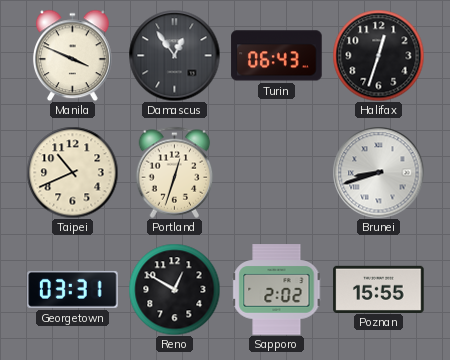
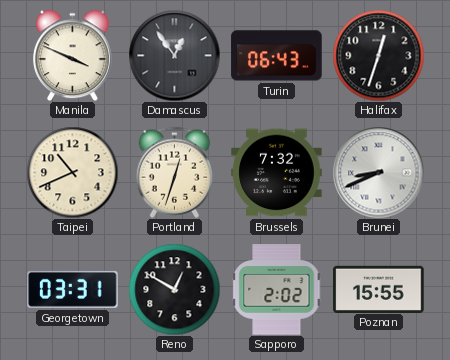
Brussels: none -> 7:32 (277, 173)
Brunei: 8:42 -> 8:41 (378, 172)
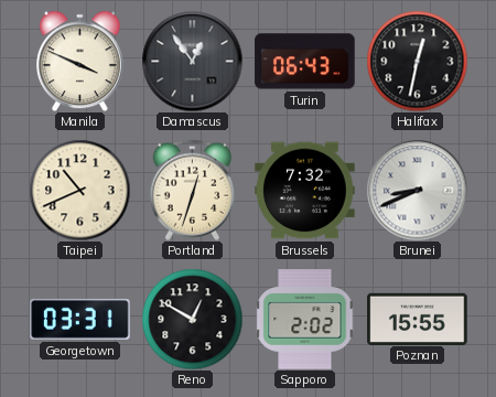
Halifax: 12:33 -> 12:32 (417, 61)
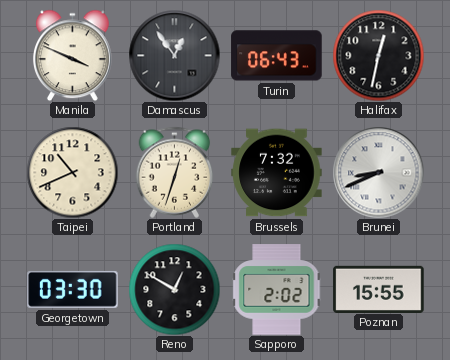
Georgetown: 03:31 -> 03:30 (73, 289)
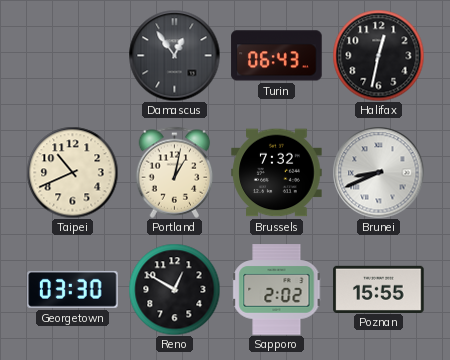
Manila: 3:49 -> none (73, 55)
Portland: 12:33 -> 1:02 (175, 172)
